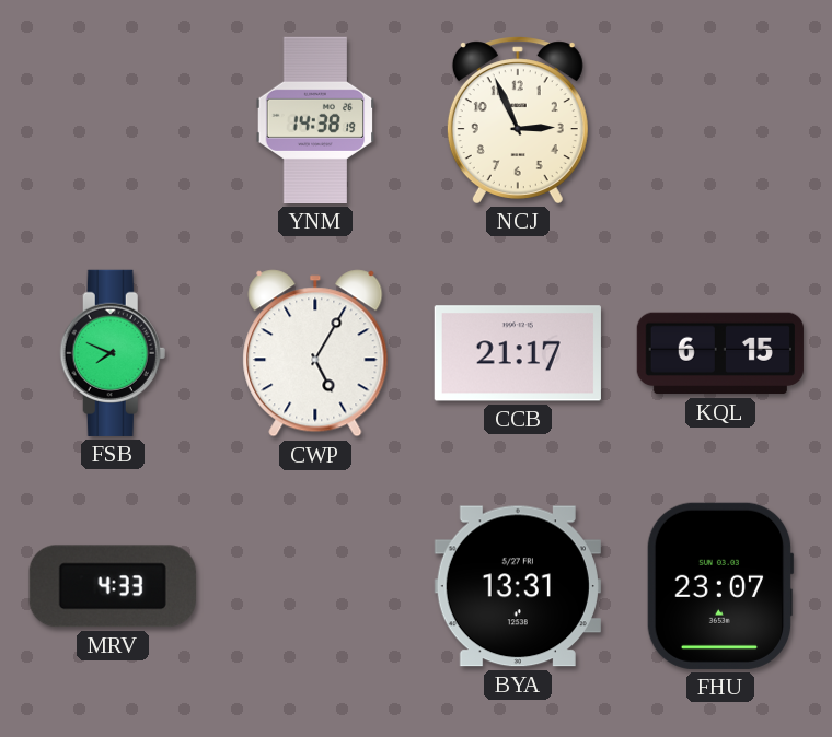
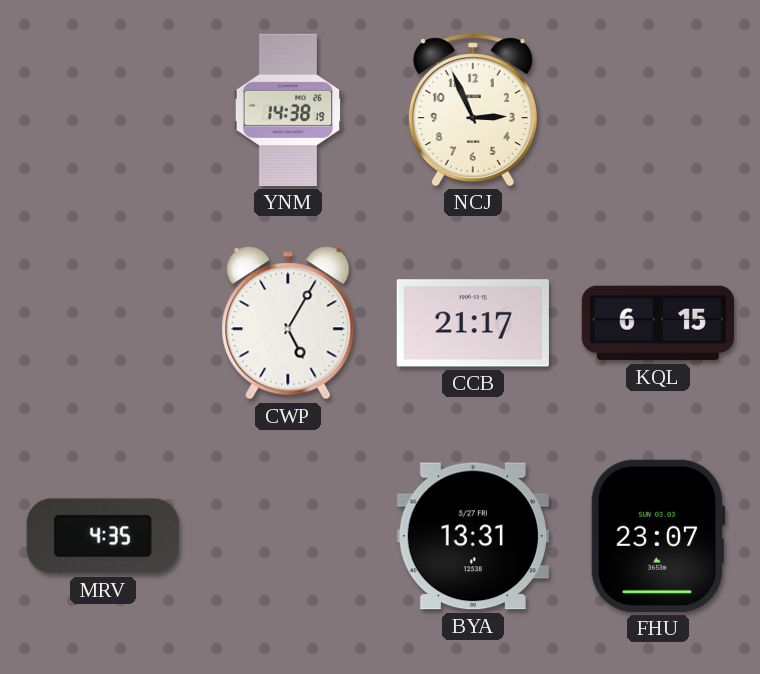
FSB: 7:49 -> none (113, 353)
MRV: 4:33 -> 4:35 (103, 536)
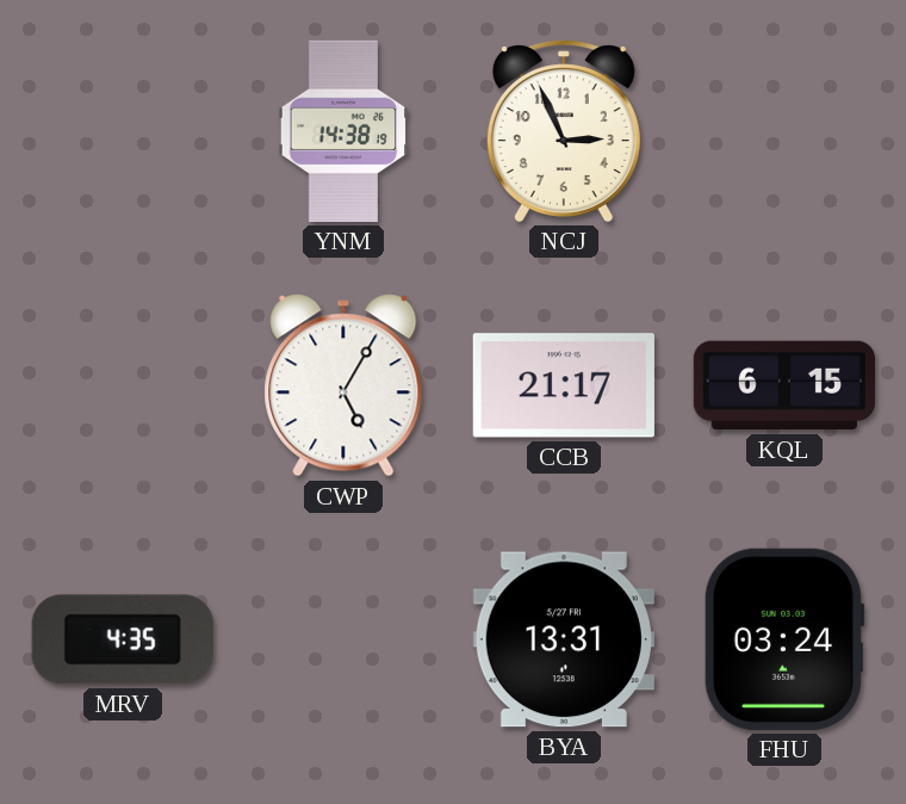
FHU: 23:07 -> 03:24 (784, 639)
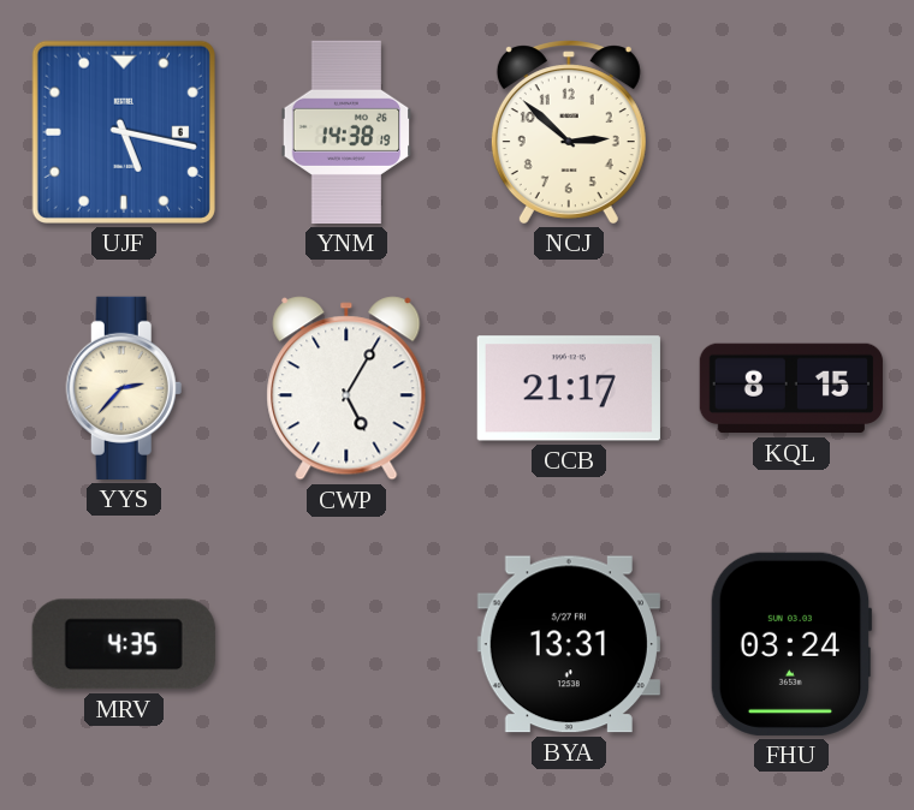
UJF: none -> 5:17 (124, 132)
NCJ: 2:56 -> 2:52 (569, 132)
YYS: none -> 2:37 (124, 388)
KQL: 6:15 -> 8:15 (791, 388)
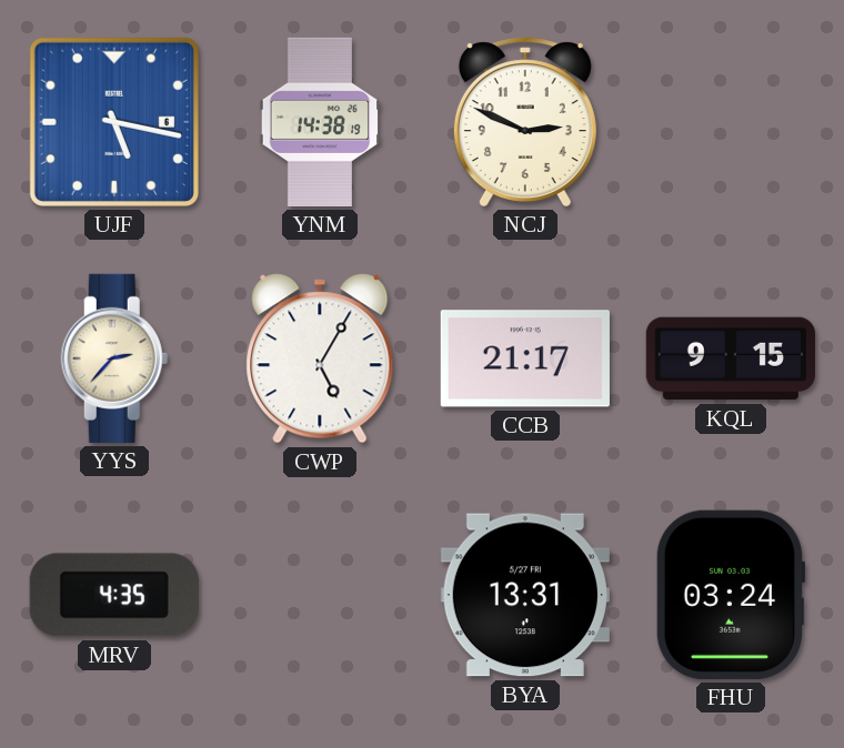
NCJ: 2:52 -> 2:49 (525, 122)
KQL: 8:15 -> 9:15 (731, 358)
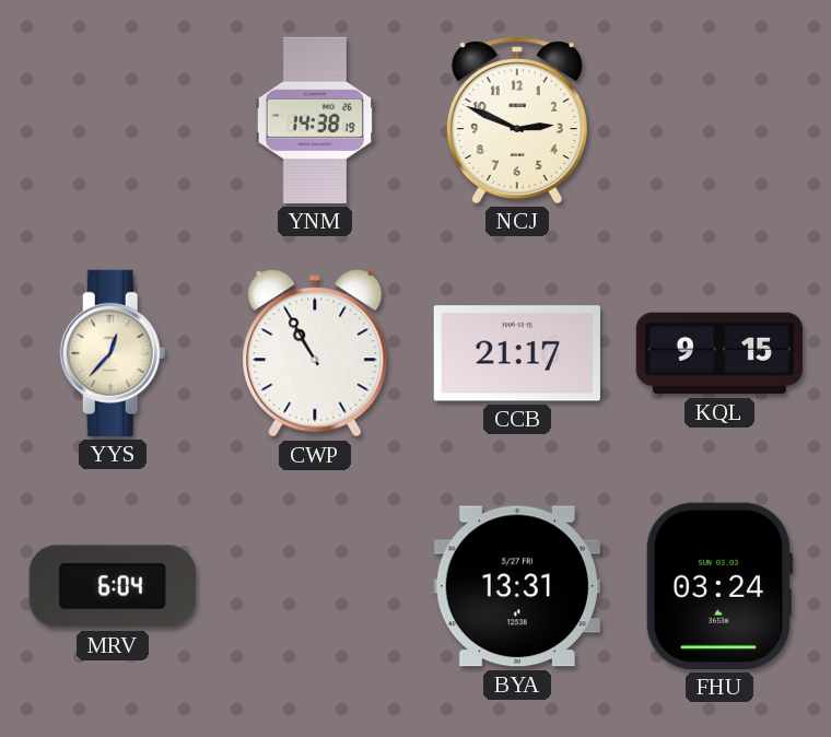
UJF: 5:17 -> none (114, 122)
YYS: 2:37 -> 12:37 (113, 353)
CWP: 5:05 -> 10:55 (315, 353)
MRV: 4:35 -> 6:04 (113, 586)
